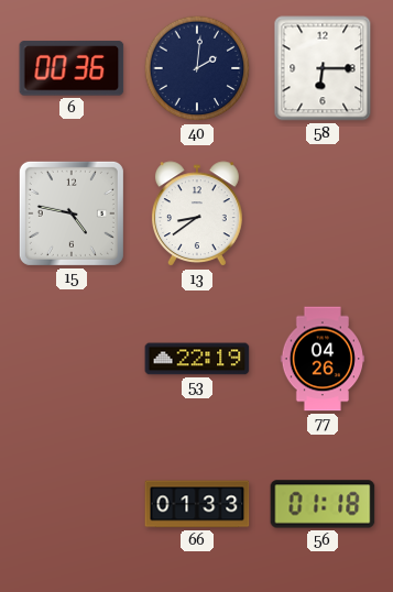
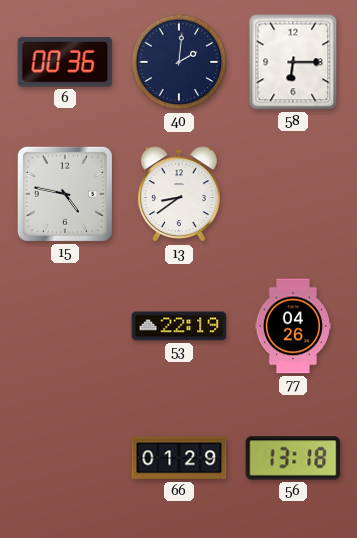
66: 01:33 -> 01:29 (179, 458)
56: 01:18 -> 13:18 (293, 458)
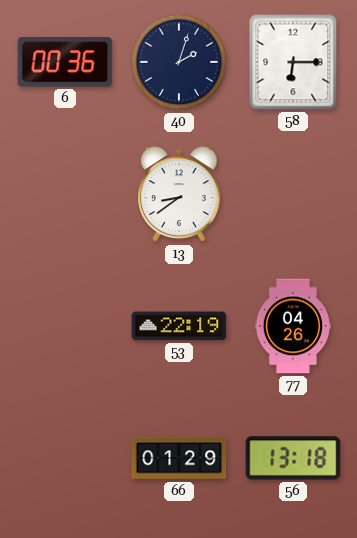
40: 2:01 -> 2:03 (179, 62)
15: 4:47 -> none (65, 194)
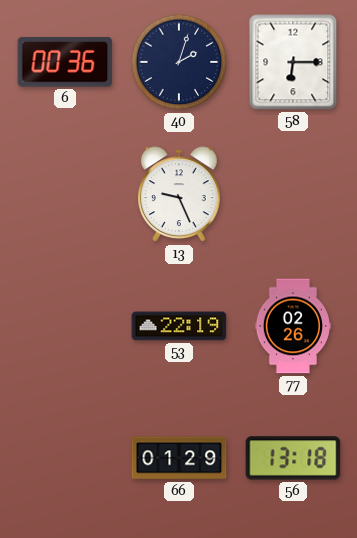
13: 8:39 -> 9:26 (179, 195)
77: 04:26 -> 02:26 (292, 326)
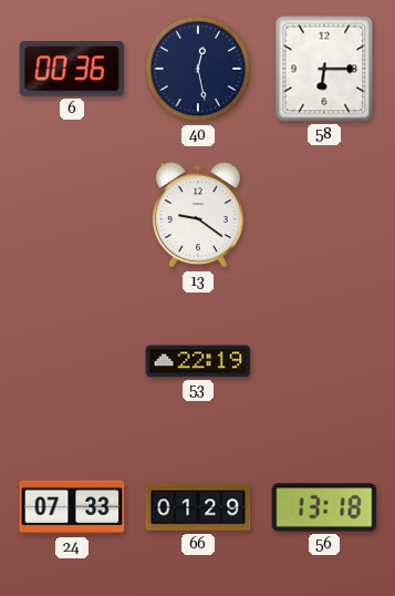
40: 2:03 -> 12:28 (198, 69)
13: 9:26 -> 9:21 (198, 216)
77: 02:26 -> none (292, 326)
24: none -> 07:33 (72, 507)
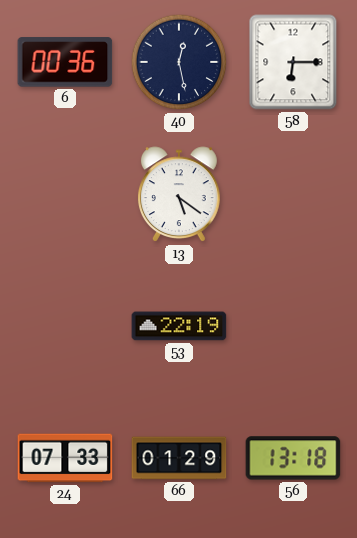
13: 9:21 -> 5:21 (179, 195)
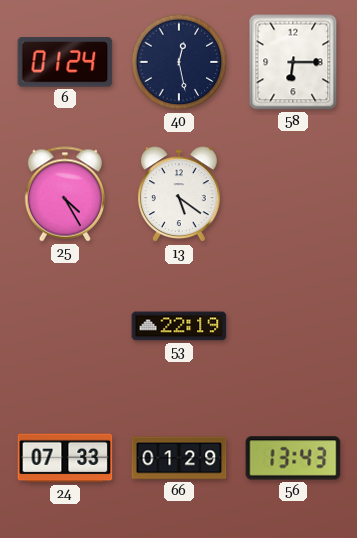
6: 00:36 -> 01:24 (65, 62)
25: none -> 4:25 (64, 194)
56: 13:18 -> 13:43 (293, 458)
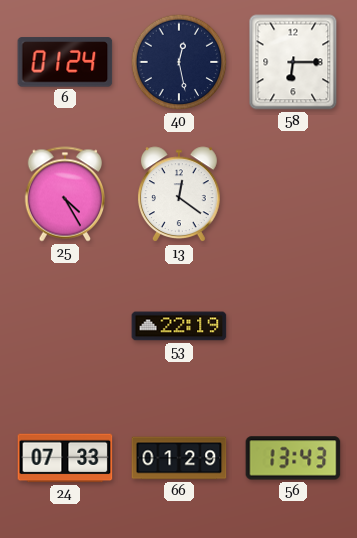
13: 5:21 -> 12:21 (179, 195)
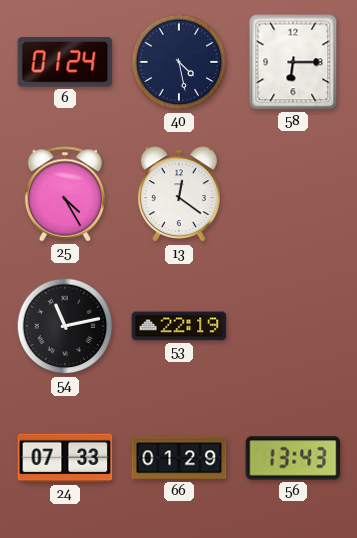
40: 12:28 -> 4:28 (179, 62)
54: none -> 11:13 (65, 326)
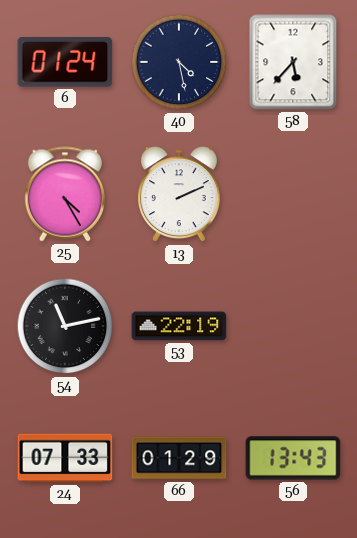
58: 6:15 -> 5:37 (293, 62)
13: 12:21 -> 2:11 (179, 195)
